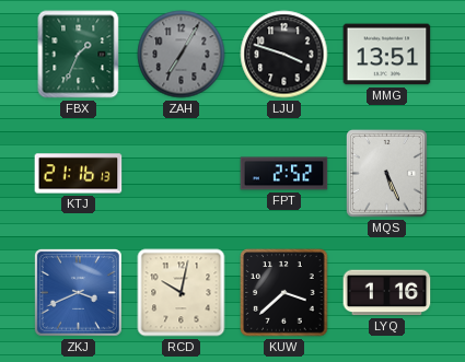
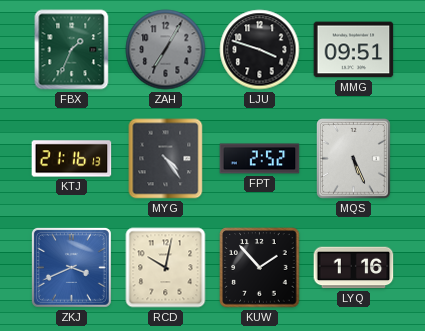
MMG: 13:51 -> 09:51 (354, 50)
MYG: none -> 4:24 (166, 159)
KUW: 3:38 -> 1:53 (260, 268)
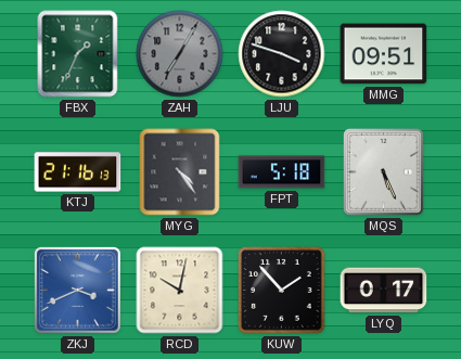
FPT: 2:52 -> 5:18 (282, 172)
LYQ: 1:16 -> 0:17 (384, 291)
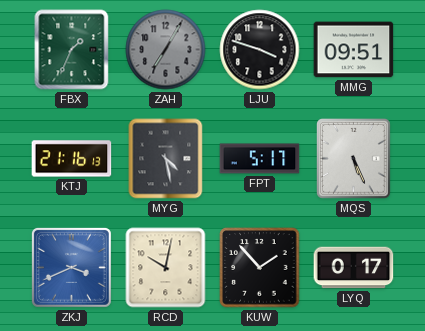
MYG: 4:24 -> 4:28 (166, 159)
FPT: 5:18 -> 5:17 (260, 159)
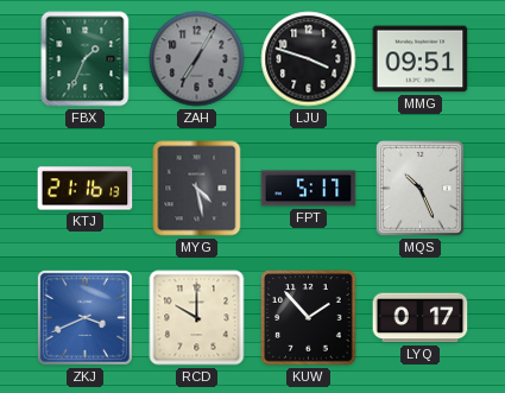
MQS: 5:26 -> 10:26 (421, 189)
RCD: 10:02 -> 10:00 (197, 318)
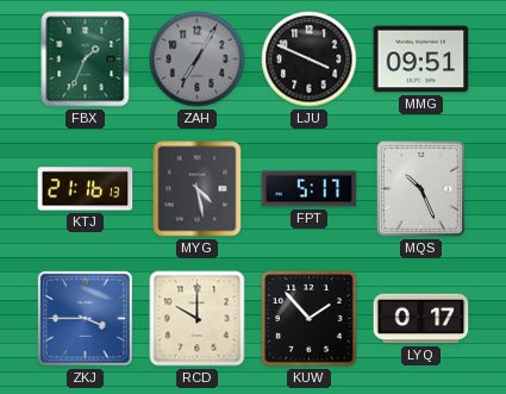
LJU: 3:48 -> 3:49 (310, 60)
ZKJ: 3:41 -> 3:45 (85, 318)
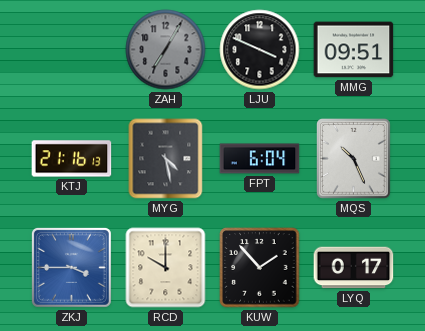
FBX: 1:34 -> none (86, 60)
FPT: 5:17 -> 6:04 (260, 159)
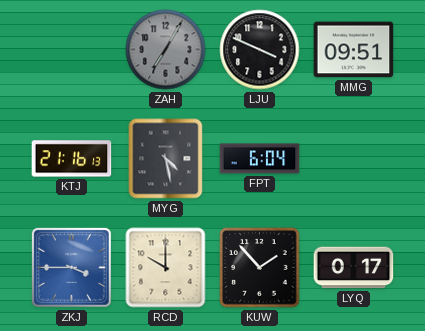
MQS: 10:26 -> none (354, 159)
